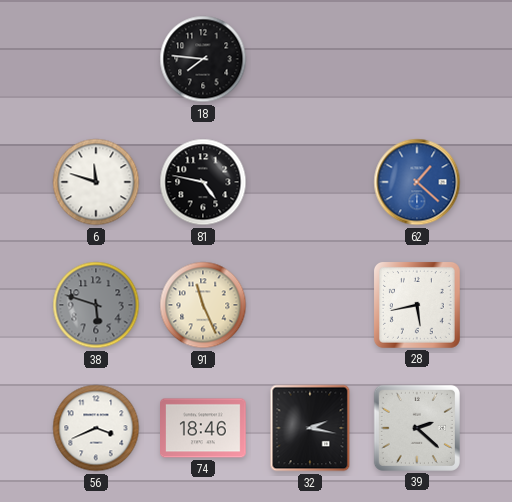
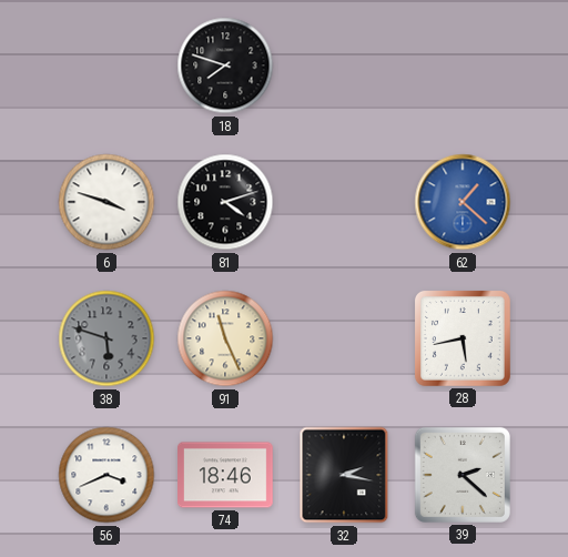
18: 7:46 -> 7:48 (225, 65)
6: 11:48 -> 3:48 (106, 202)
81: 4:47 -> 4:12 (225, 202)
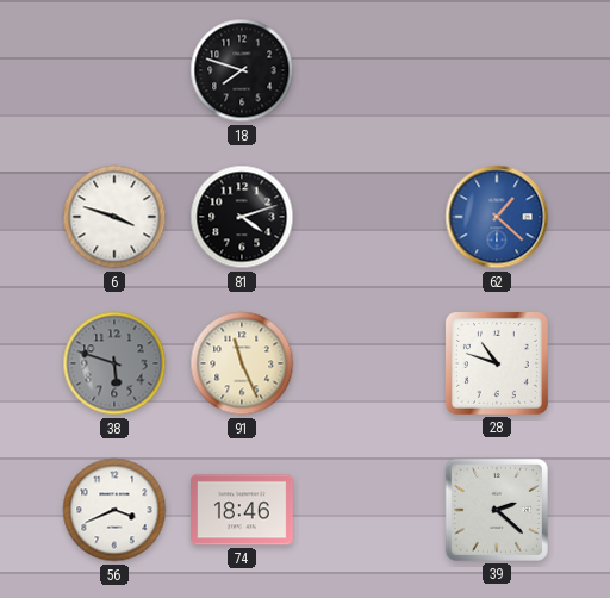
28: 5:43 -> 10:48 (497, 363)
32: 2:17 -> none (344, 475)
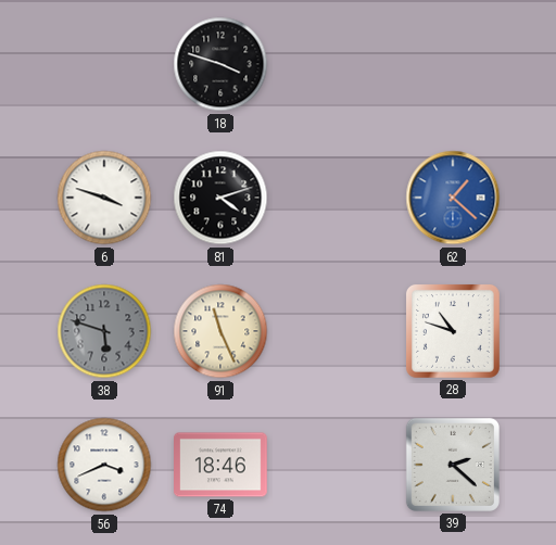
18: 7:48 -> 3:48 (220, 64)
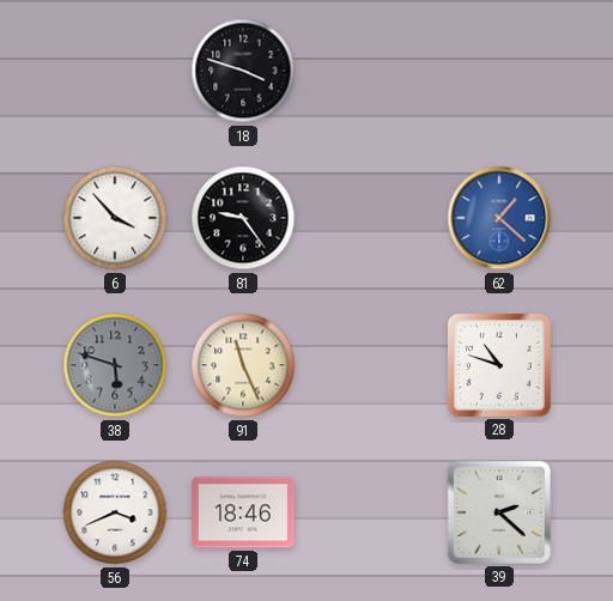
6: 3:48 -> 3:53 (115, 218)
81: 4:12 -> 9:24 (243, 218)
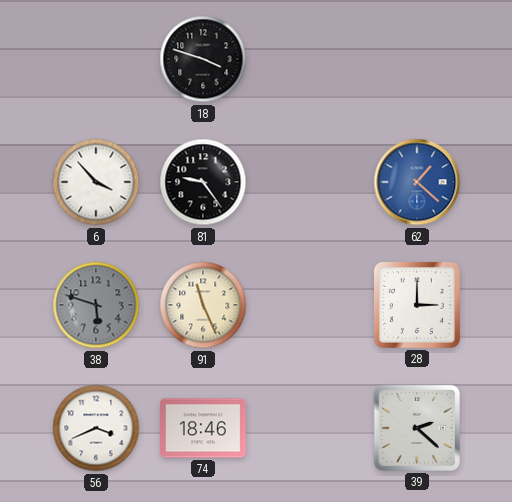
28: 10:48 -> 3:00 (417, 305)
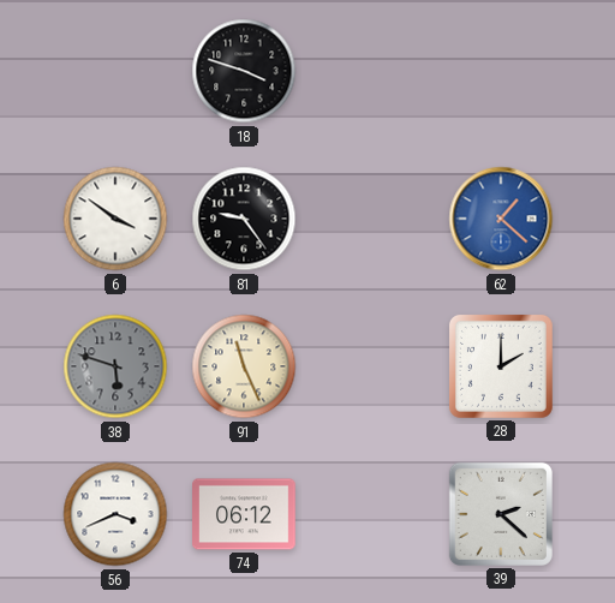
6: 3:53 -> 3:51 (115, 219)
28: 3:00 -> 2:00 (501, 366)
74: 18:46 -> 06:12 (245, 514)
